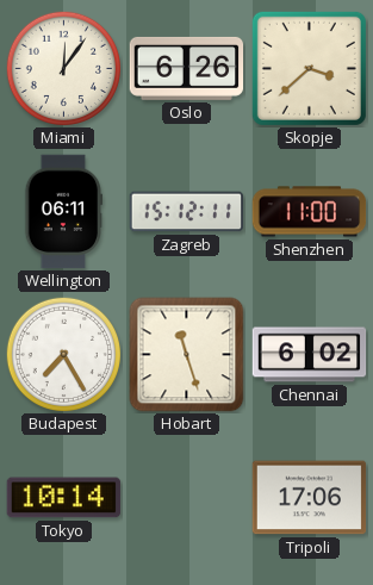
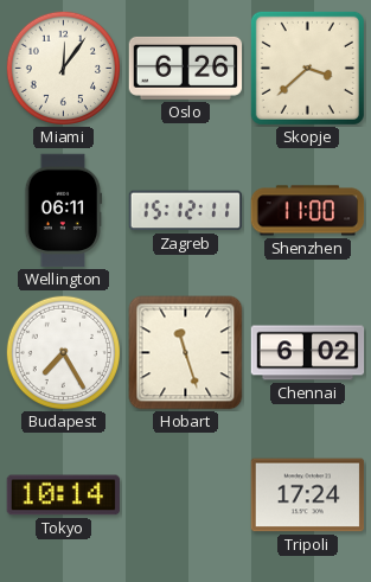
Tripoli: 17:06 -> 17:24 (308, 495)
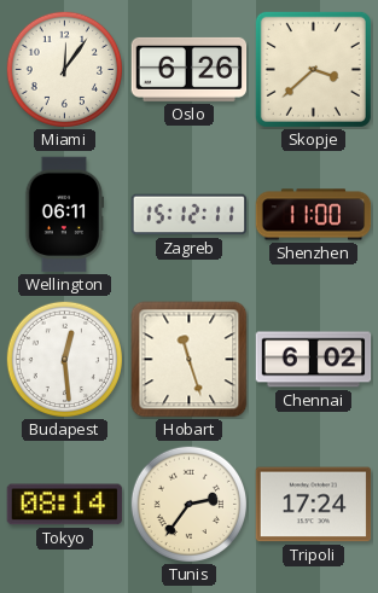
Budapest: 7:25 -> 12:29 (64, 359)
Tokyo: 10:14 -> 08:14 (65, 505)
Tunis: none -> 2:36 (188, 504)
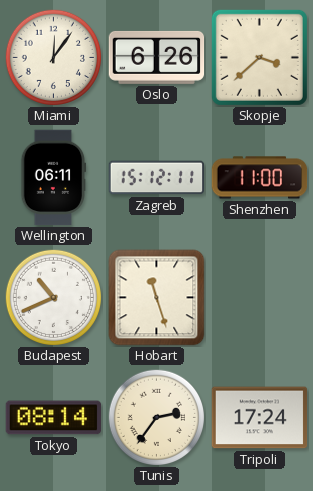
Budapest: 12:29 -> 10:41 (53, 297)
Chennai: 6:02 -> none (314, 360)
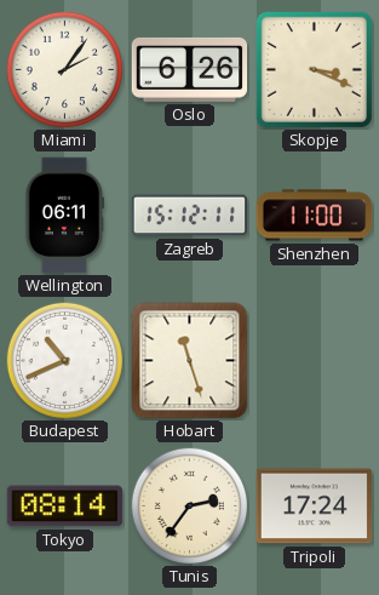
Miami: 12:06 -> 2:06 (64, 69)
Skopje: 3:38 -> 3:19 (314, 69)
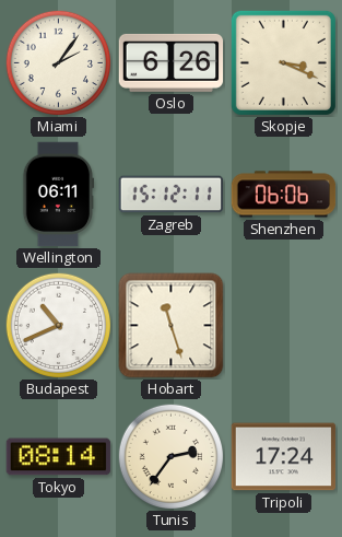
Shenzhen: 11:00 -> 06:06 (284, 195)
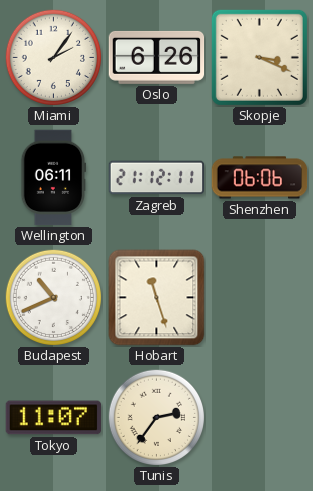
Zagreb: 15:12 -> 21:12 (157, 178)
Tokyo: 08:14 -> 11:07 (54, 418)
Tripoli: 17:24 -> none (284, 457)
